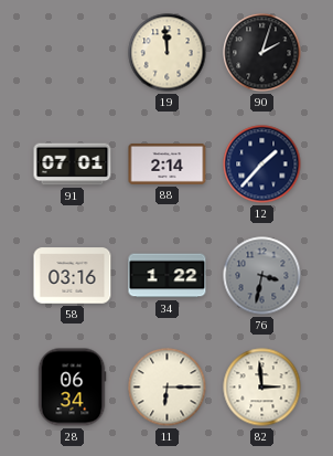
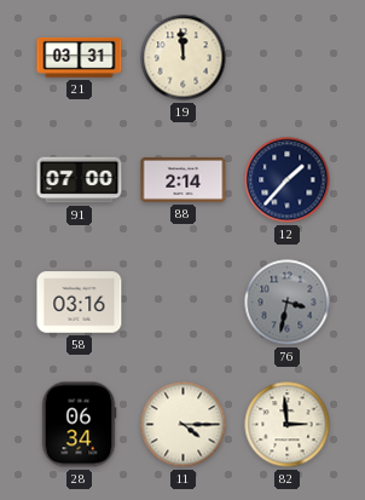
21: none -> 03:31 (80, 57)
90: 2:03 -> none (262, 53)
91: 07:01 -> 07:00 (80, 180)
34: 1:22 -> none (168, 276)
11: 6:15 -> 4:15 (184, 425)
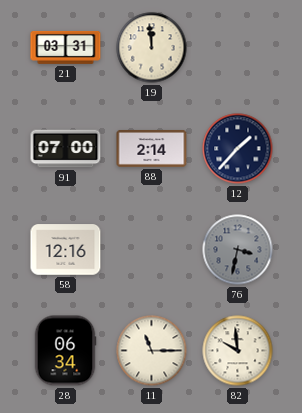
58: 03:16 -> 12:16 (66, 250)
11: 4:15 -> 11:15 (152, 351)
82: 2:59 -> 9:59 (238, 351)
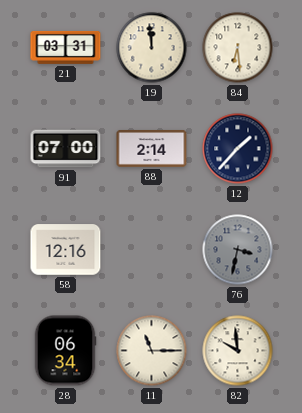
84: none -> 6:29 (238, 48)
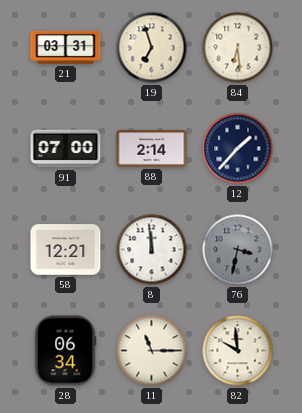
19: 11:59 -> 6:57 (152, 48)
58: 12:16 -> 12:21 (66, 250)
8: none -> 11:59 (152, 250)
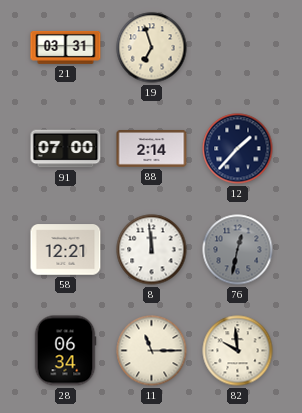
84: 6:29 -> none (238, 48)
76: 3:32 -> 12:32 (238, 250)
